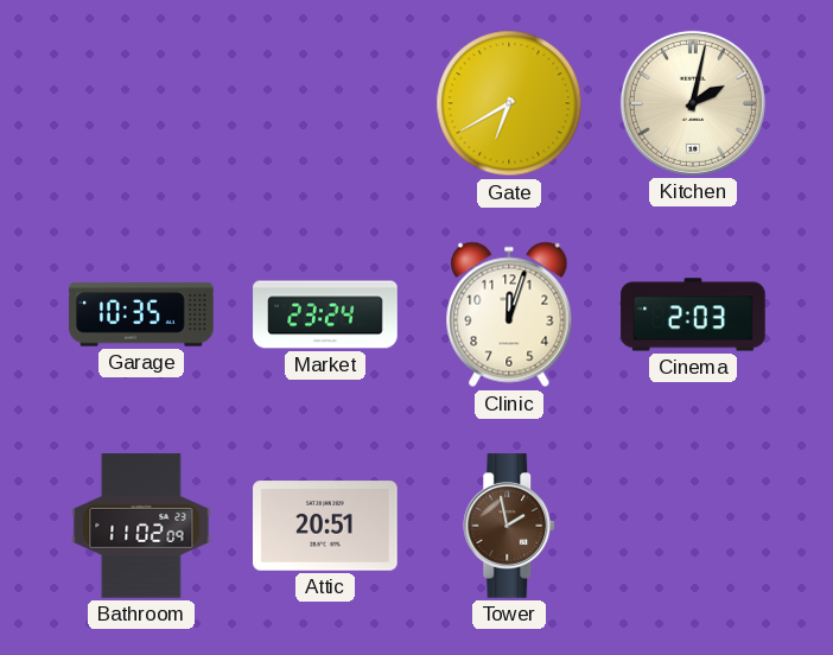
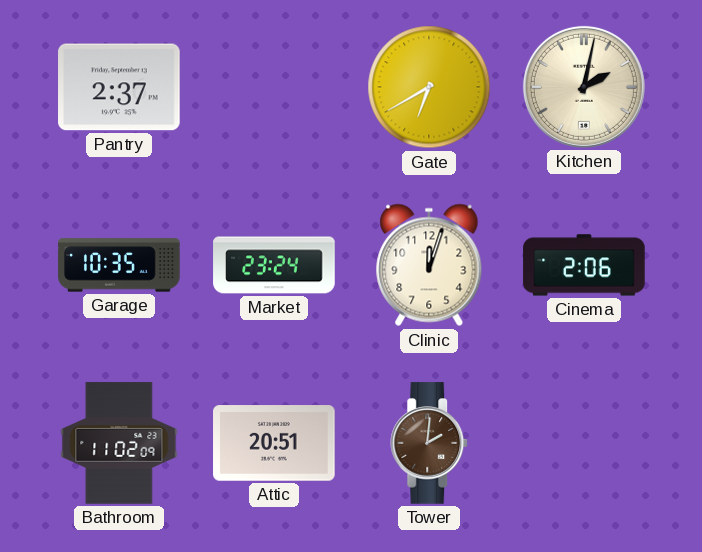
Pantry: none -> 2:37 (119, 87)
Cinema: 2:03 -> 2:06 (584, 265)
Tower: 1:58 -> 2:01 (430, 443)
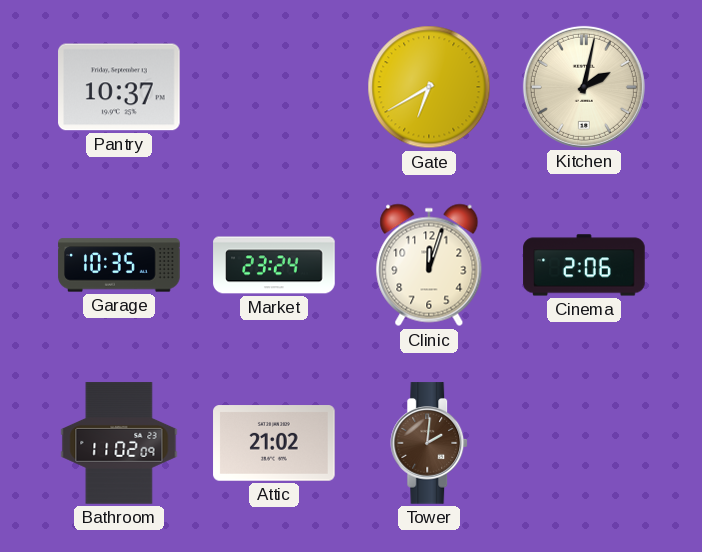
Pantry: 2:37 -> 10:37 (119, 87)
Attic: 20:51 -> 21:02 (274, 443)
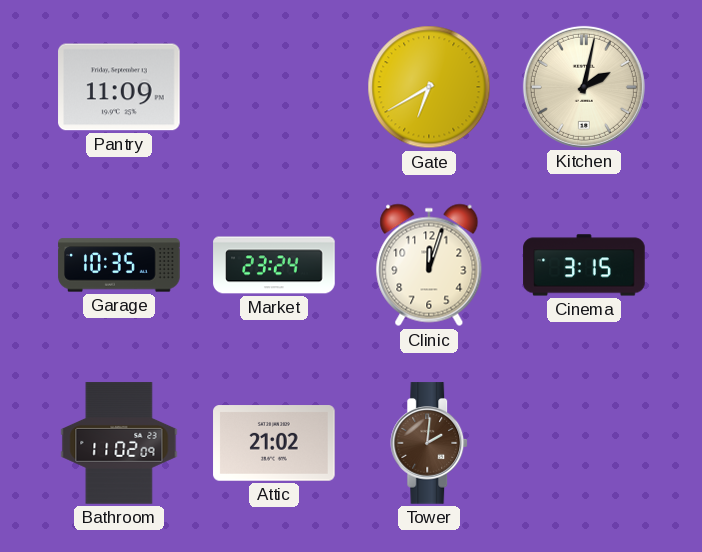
Pantry: 10:37 -> 11:09 (119, 87)
Cinema: 2:06 -> 3:15 (584, 265)
